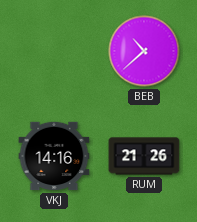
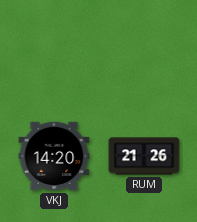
BEB: 10:38 -> none (144, 51)
VKJ: 14:16 -> 14:20 (54, 156)
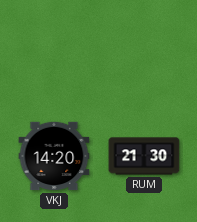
RUM: 21:26 -> 21:30 (144, 156)
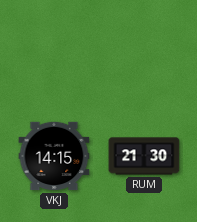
VKJ: 14:20 -> 14:15 (54, 156)
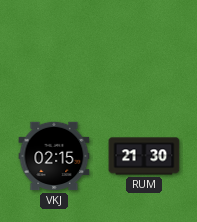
VKJ: 14:15 -> 02:15 (54, 156)
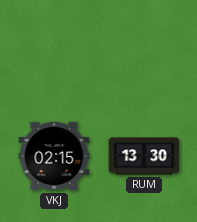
RUM: 21:30 -> 13:30 (144, 156)
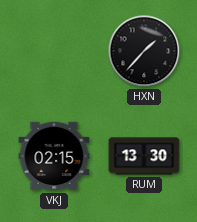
HXN: none -> 1:37 (144, 51)
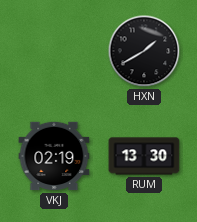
HXN: 1:37 -> 1:40 (144, 51)
VKJ: 02:15 -> 02:19 (54, 156)
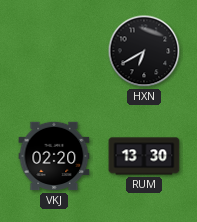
HXN: 1:40 -> 6:40 (144, 51)
VKJ: 02:19 -> 02:20 (54, 156)
